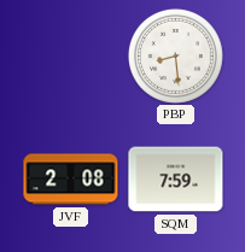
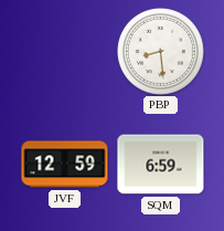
JVF: 2:08 -> 12:59 (65, 165)
SQM: 7:59 -> 6:59 (161, 165)
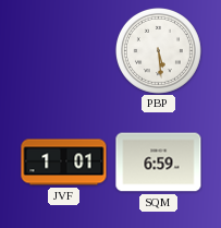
PBP: 8:29 -> 5:29 (158, 50)
JVF: 12:59 -> 1:01 (64, 163)
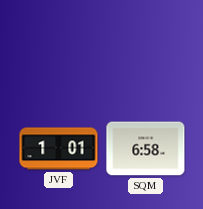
PBP: 5:29 -> none (158, 50)
SQM: 6:59 -> 6:58 (146, 149)
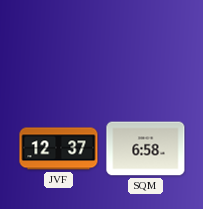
JVF: 1:01 -> 12:37 (59, 149)
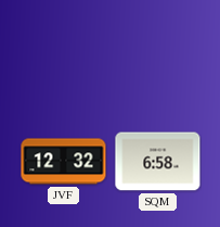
JVF: 12:37 -> 12:32 (64, 162)
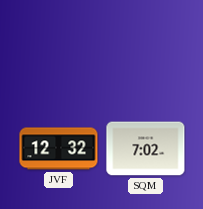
SQM: 6:58 -> 7:02 (146, 149)
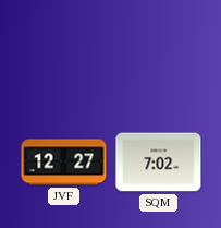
JVF: 12:32 -> 12:27 (64, 163)
